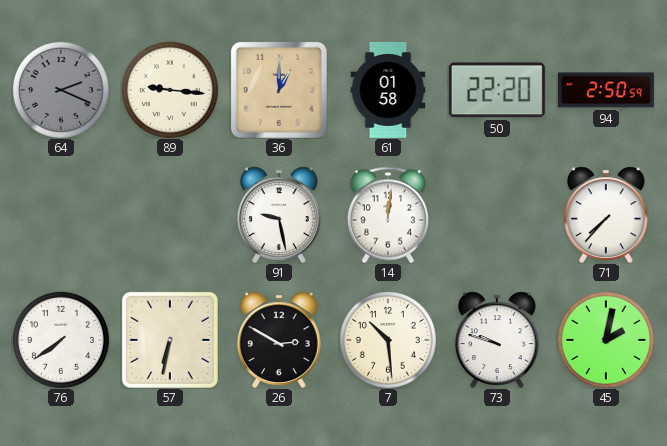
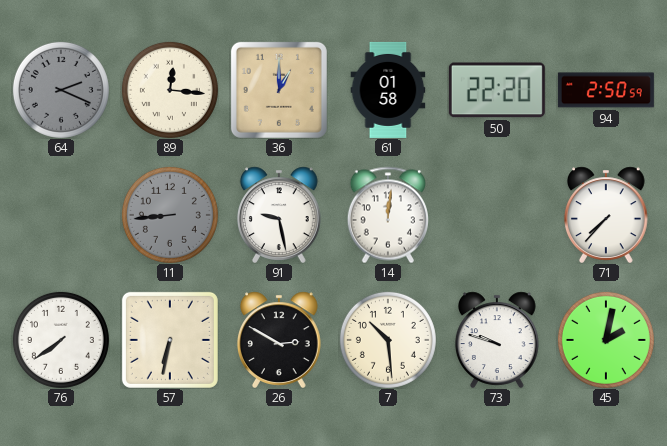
89: 9:16 -> 12:16 (170, 90)
11: none -> 8:44 (170, 215)
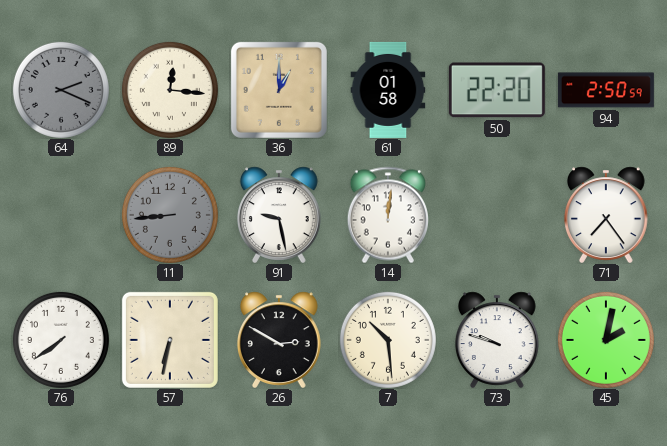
71: 7:37 -> 7:24 (606, 215)
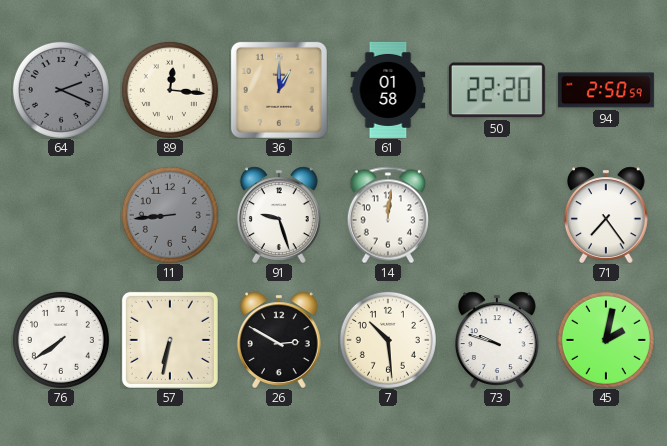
91: 9:28 -> 9:27 (279, 215)
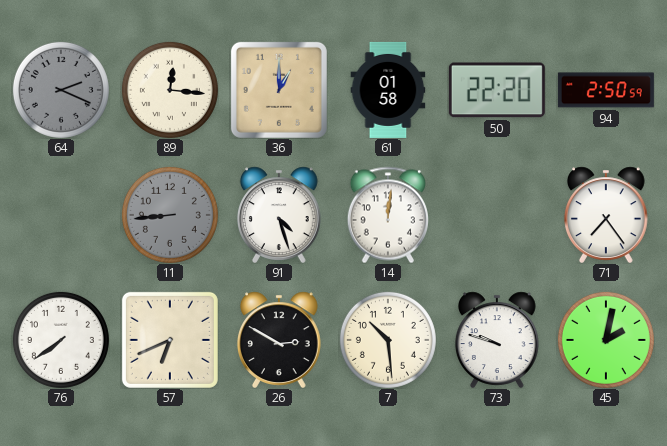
91: 9:27 -> 4:27 (279, 215)
57: 6:32 -> 6:41 (170, 340)
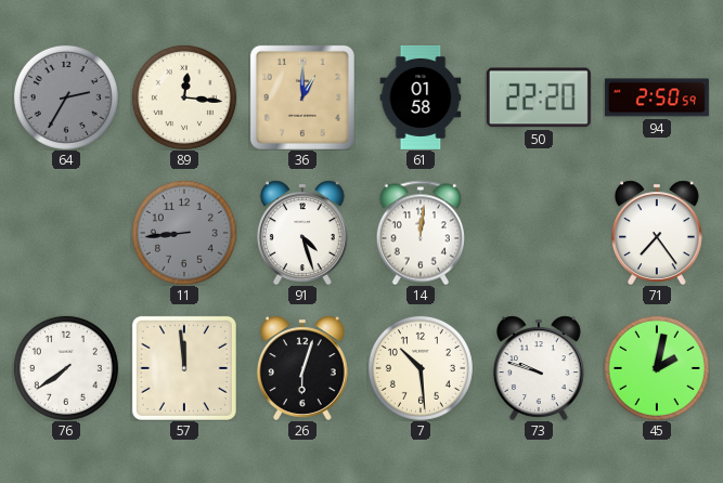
64: 2:19 -> 2:35 (66, 97)
57: 6:41 -> 11:59 (184, 368)
26: 2:50 -> 6:03 (302, 368)
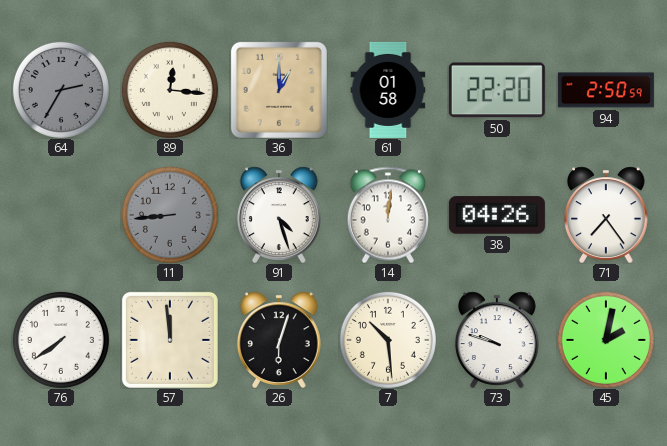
38: none -> 04:26 (497, 215)
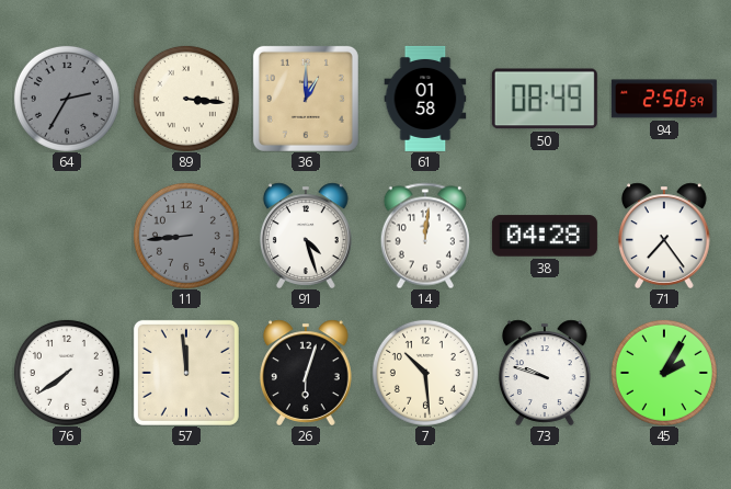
89: 12:16 -> 3:16 (186, 99)
50: 22:20 -> 08:49 (545, 99)
38: 04:26 -> 04:28 (545, 236)
45: 2:02 -> 2:05 (664, 373)
